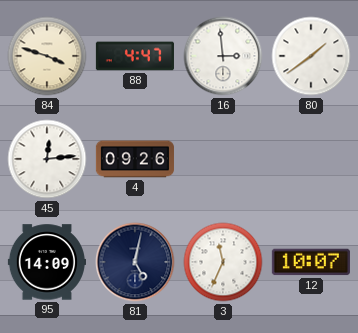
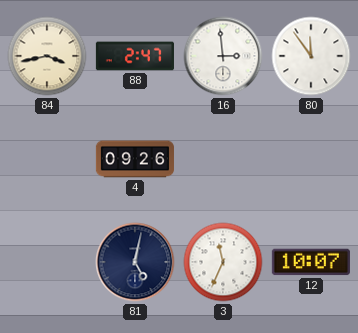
84: 3:48 -> 3:43 (47, 56)
88: 4:47 -> 2:47 (135, 56)
80: 1:39 -> 11:54 (311, 56)
45: 12:14 -> none (47, 159)
95: 14:09 -> none (47, 262)
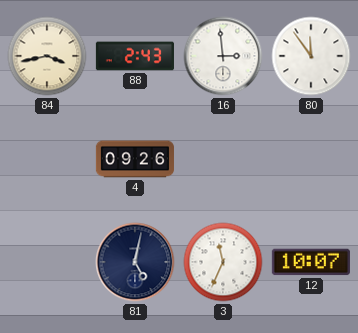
88: 2:47 -> 2:43 (135, 56)
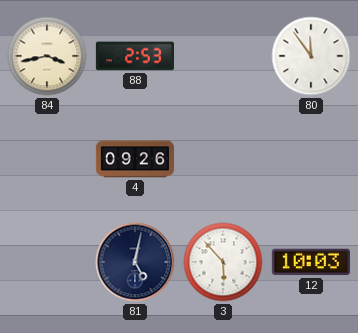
88: 2:43 -> 2:53 (135, 56)
16: 2:59 -> none (223, 56)
3: 11:34 -> 5:53 (223, 262)
12: 10:07 -> 10:03 (311, 262)
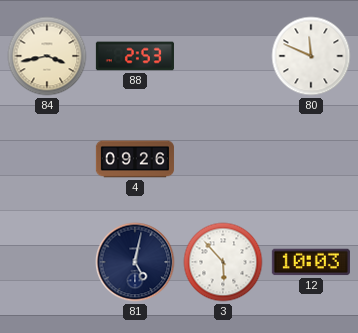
80: 11:54 -> 11:49 (311, 56)
